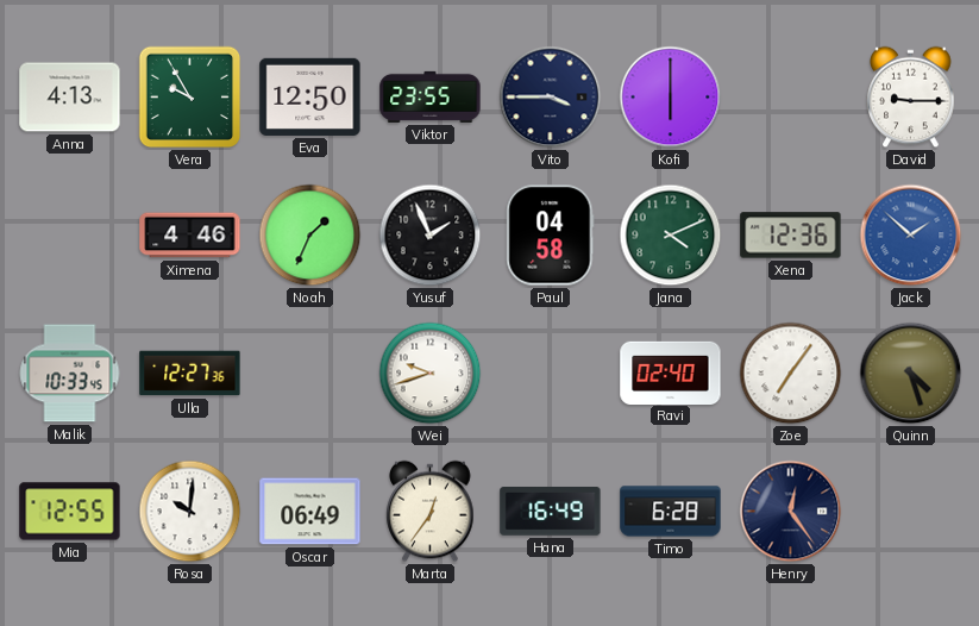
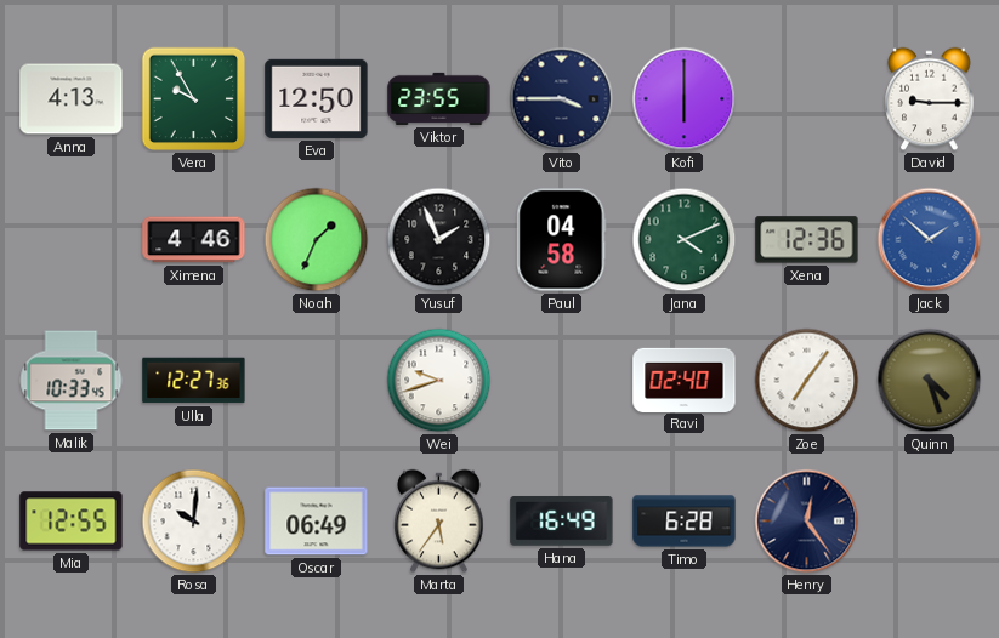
Marta: 12:36 -> 5:36 (439, 522)
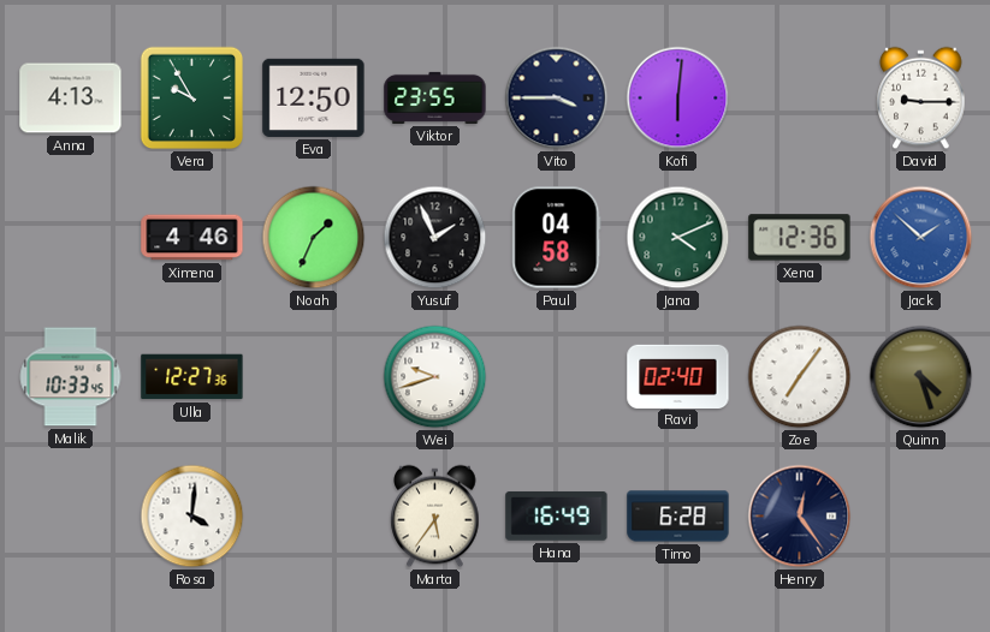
Kofi: 6:00 -> 6:01 (678, 99)
Mia: 12:55 -> none (72, 522)
Rosa: 10:01 -> 4:01 (192, 517)
Oscar: 06:49 -> none (317, 522)
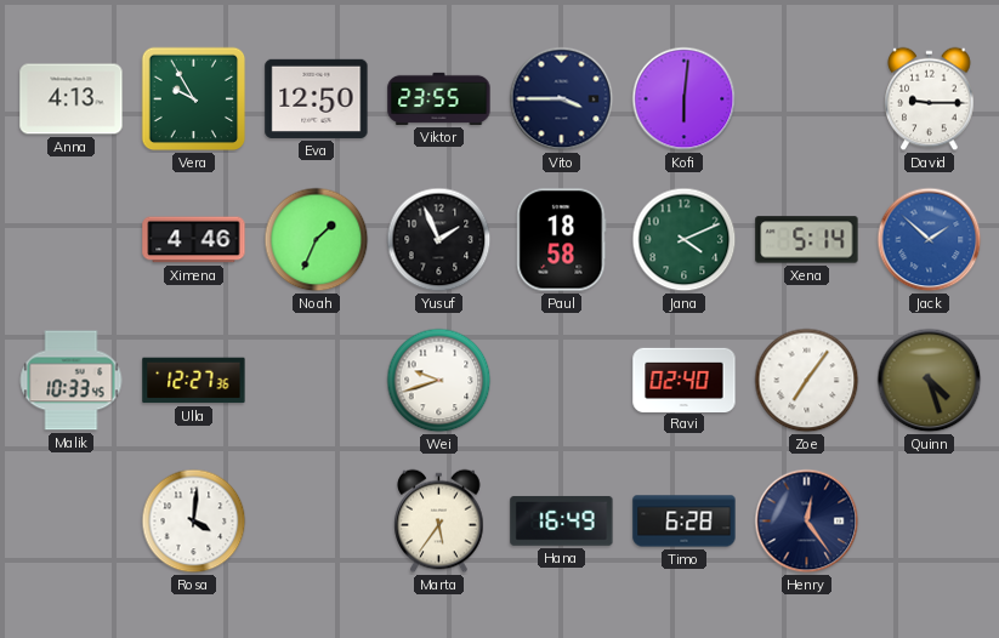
Paul: 04:58 -> 18:58 (562, 240)
Xena: 12:36 -> 5:14 (807, 240)
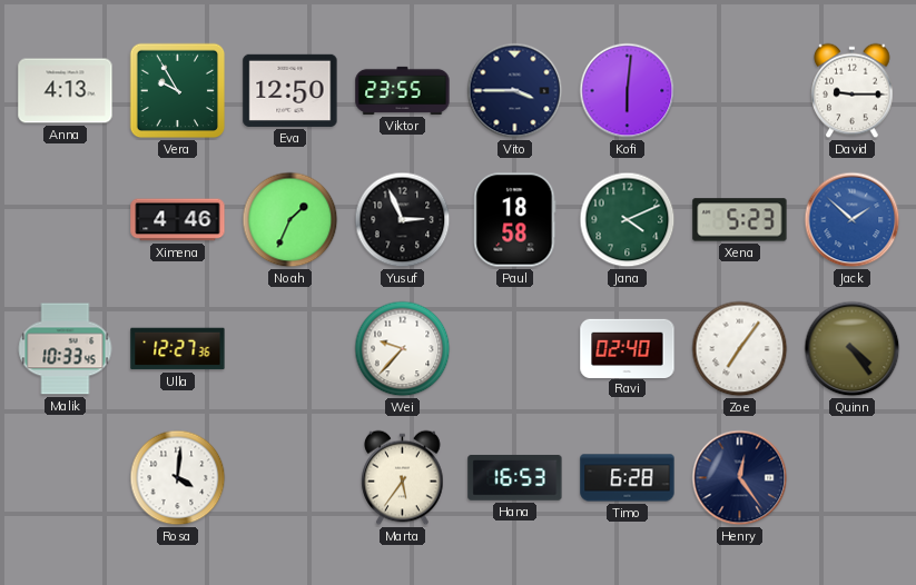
Yusuf: 1:56 -> 2:56 (403, 220)
Xena: 5:14 -> 5:23 (740, 220)
Wei: 9:42 -> 9:37 (403, 349)
Quinn: 4:27 -> 4:24 (853, 349)
Hana: 16:49 -> 16:53 (515, 477)
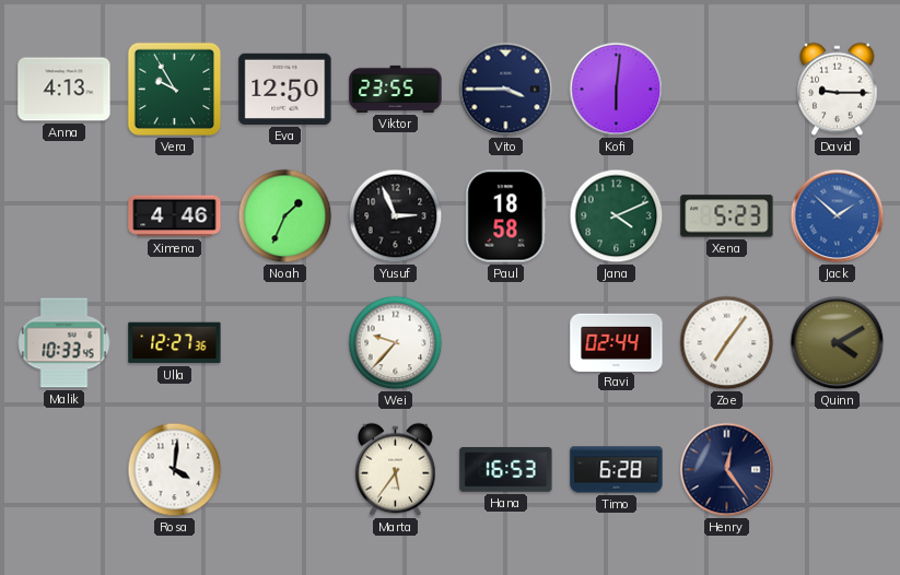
Ravi: 02:40 -> 02:44 (617, 342)
Quinn: 4:24 -> 4:10 (838, 343)
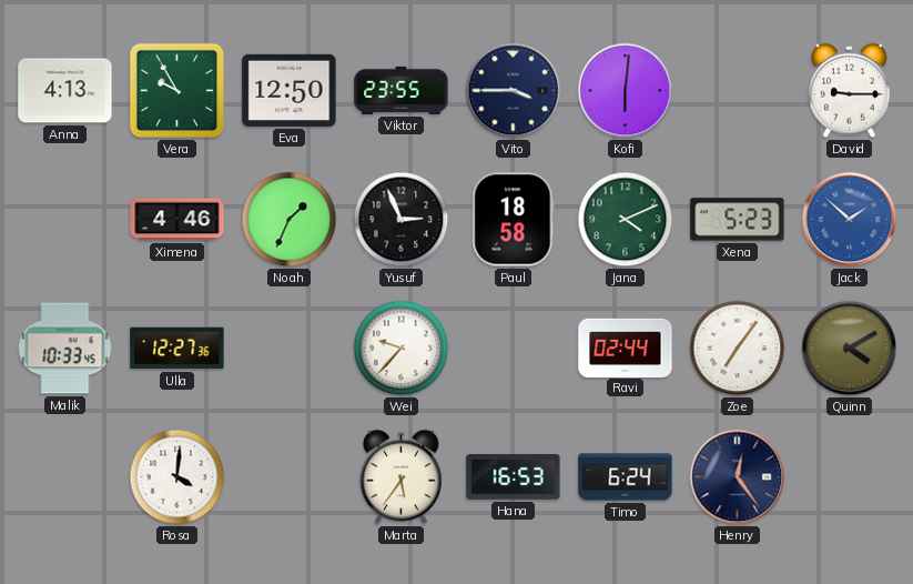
Timo: 6:28 -> 6:24 (626, 477)
